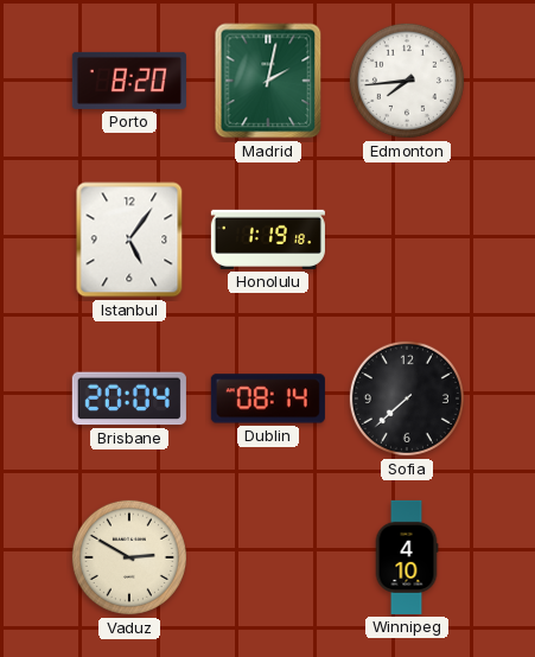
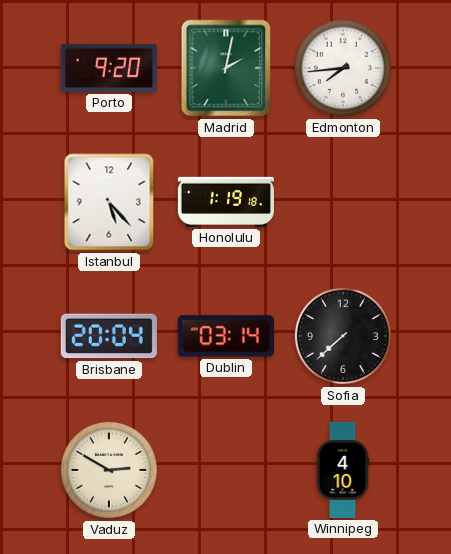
Porto: 8:20 -> 9:20 (109, 68)
Istanbul: 5:06 -> 5:23 (109, 202)
Dublin: 08:14 -> 03:14 (226, 336)
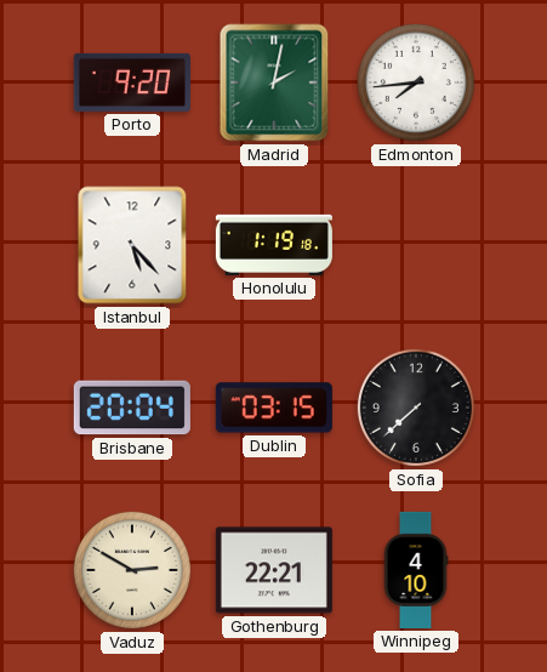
Dublin: 03:14 -> 03:15 (274, 408)
Gothenburg: none -> 22:21 (274, 570)
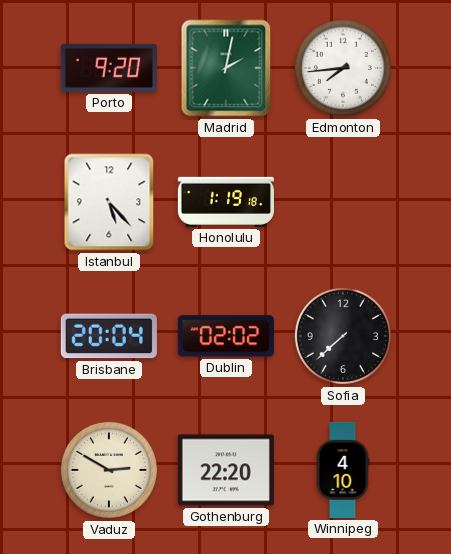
Dublin: 03:15 -> 02:02 (226, 336)
Gothenburg: 22:21 -> 22:20 (226, 470)
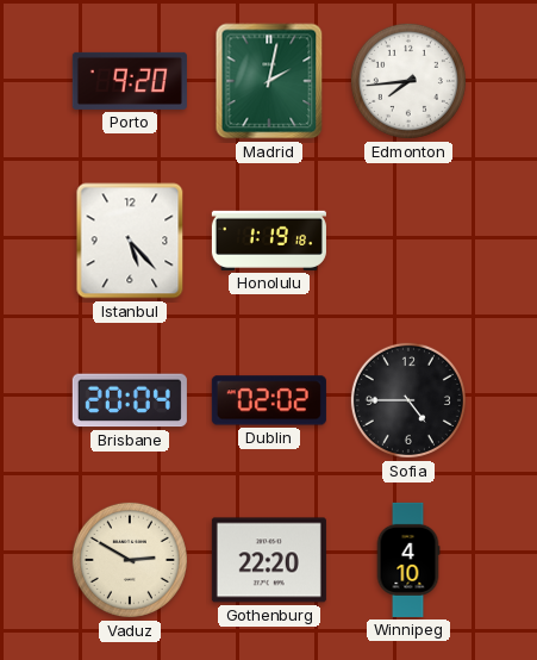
Sofia: 7:38 -> 4:45 (408, 400)
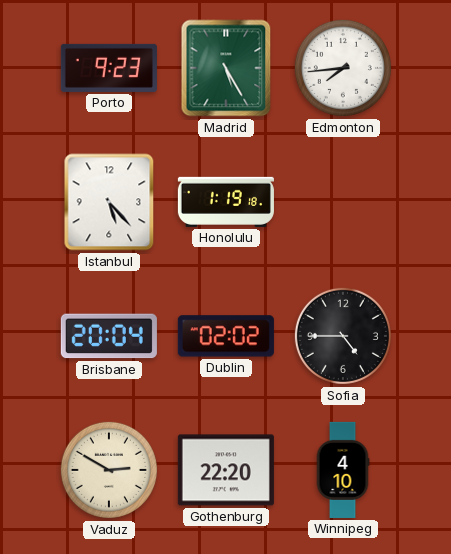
Porto: 9:20 -> 9:23 (109, 68)
Madrid: 2:02 -> 5:25 (226, 68)
